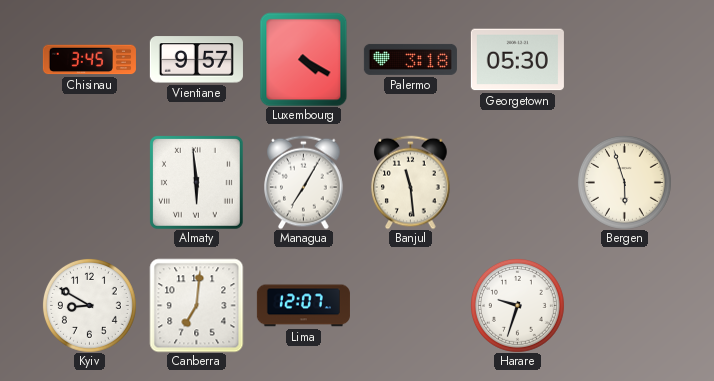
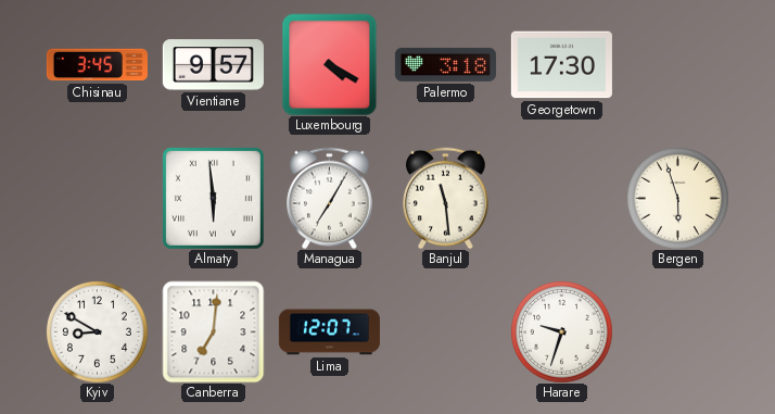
Georgetown: 05:30 -> 17:30 (561, 65)
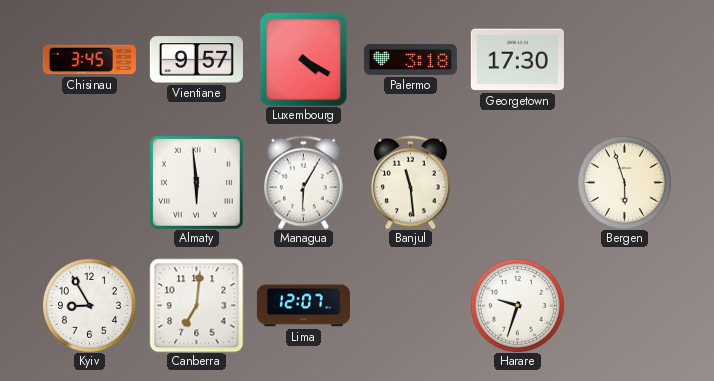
Managua: 7:05 -> 6:05 (304, 182)
Kyiv: 8:50 -> 8:55 (89, 305)
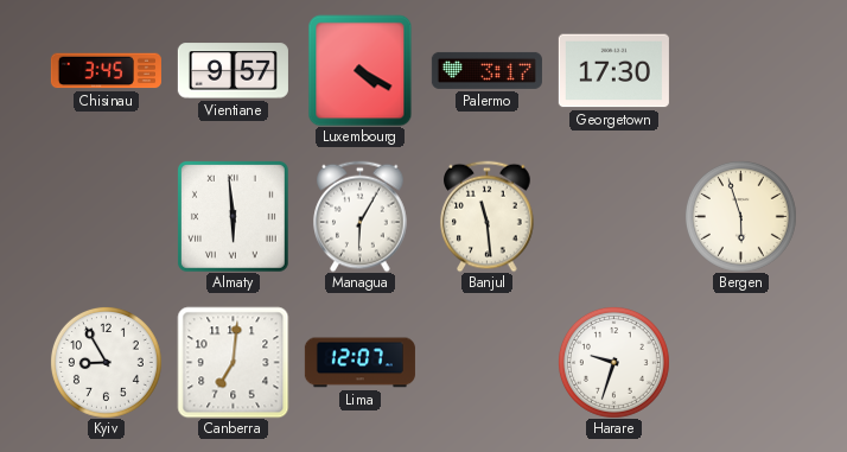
Palermo: 3:18 -> 3:17 (486, 70)
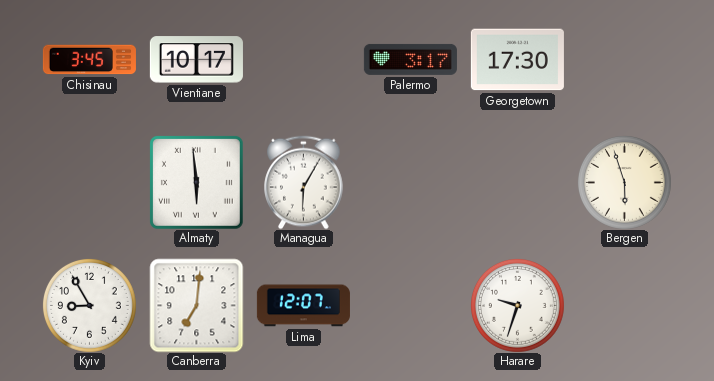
Vientiane: 9:57 -> 10:17 (196, 60)
Luxembourg: 4:20 -> none (361, 70)
Banjul: 11:29 -> none (488, 216)
